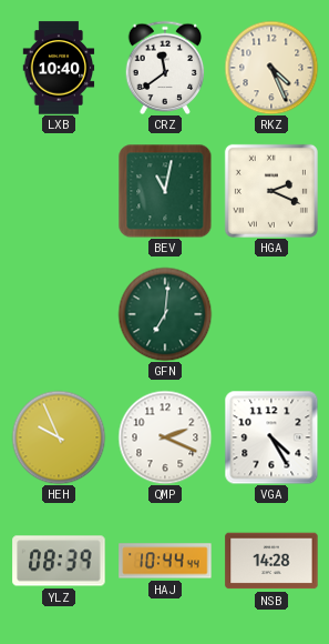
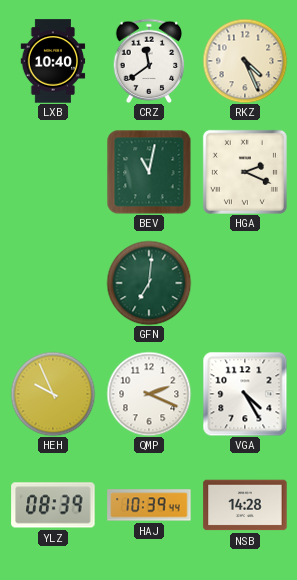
HAJ: 10:44 -> 10:39 (149, 505)
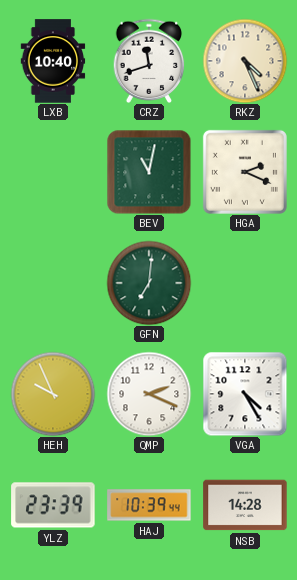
CRZ: 11:39 -> 11:42 (149, 60)
YLZ: 08:39 -> 23:39 (53, 505)
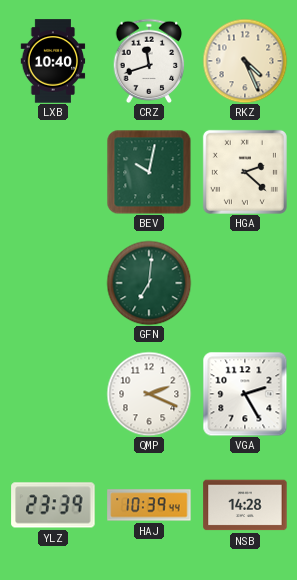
BEV: 11:02 -> 10:02 (149, 172)
HGA: 2:19 -> 2:22 (245, 172)
HEH: 9:56 -> none (53, 394)
VGA: 4:25 -> 2:25 (245, 394)
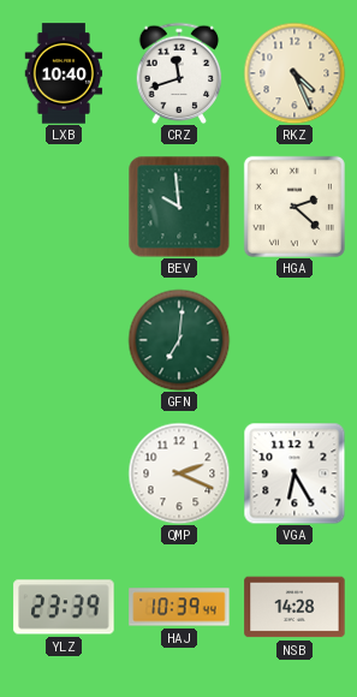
BEV: 10:02 -> 9:59 (179, 207)
VGA: 2:25 -> 6:25 (294, 473)
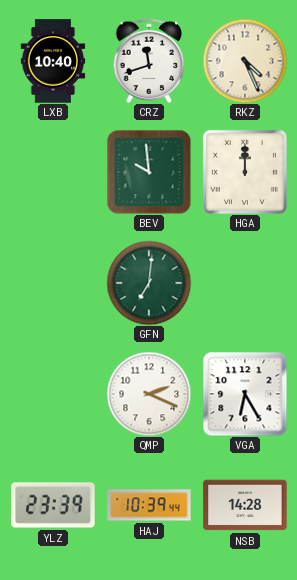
HGA: 2:22 -> 12:00 (245, 172)
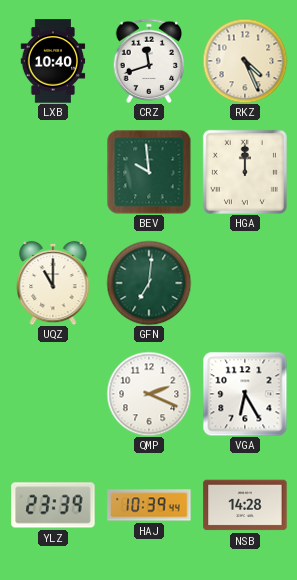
UQZ: none -> 11:00 (53, 283)
